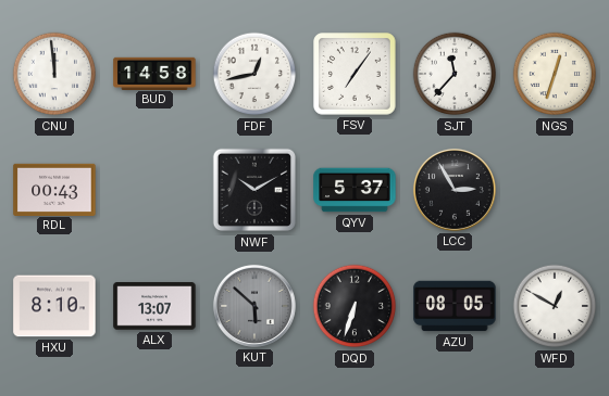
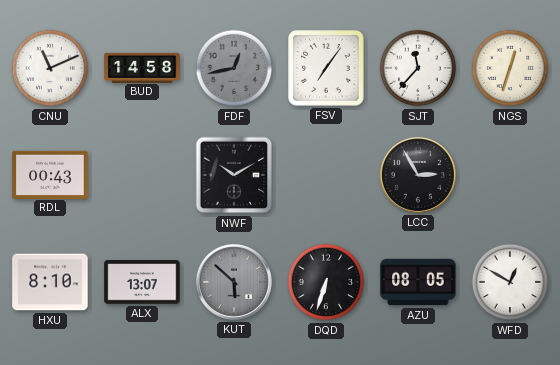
CNU: 11:59 -> 11:11 (50, 68)
FDF dial: white -> grey (234, 68)
QYV: 5:37 -> none (355, 190)
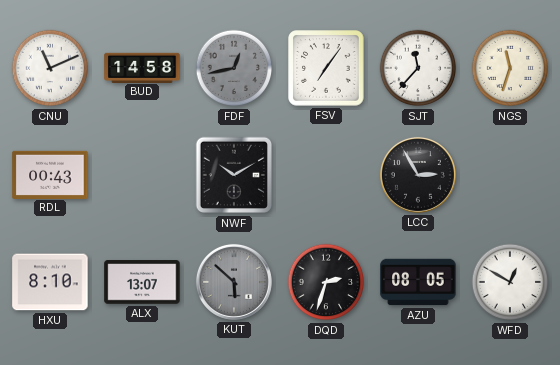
NGS: 12:33 -> 11:33 (510, 68)
DQD: 6:33 -> 2:33 (326, 282)
